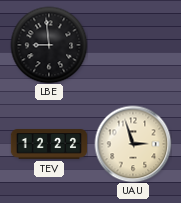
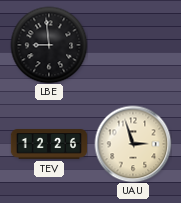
TEV: 12:22 -> 12:26 (49, 144)
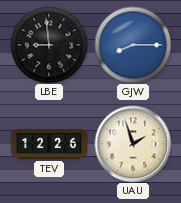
GJW: none -> 8:15 (133, 45)
UAU: 2:57 -> 1:57 (133, 144)
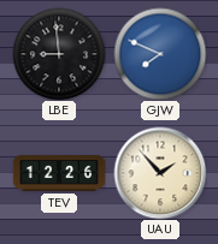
GJW: 8:15 -> 7:49 (160, 54)
UAU: 1:57 -> 1:53 (160, 173)
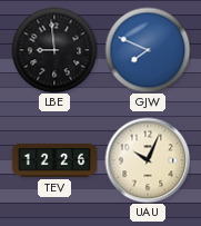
UAU: 1:53 -> 10:04 (148, 160)
